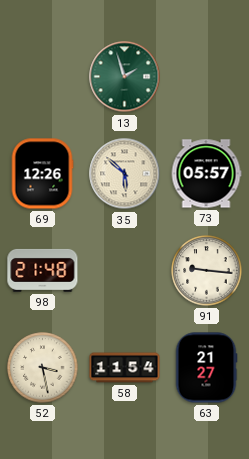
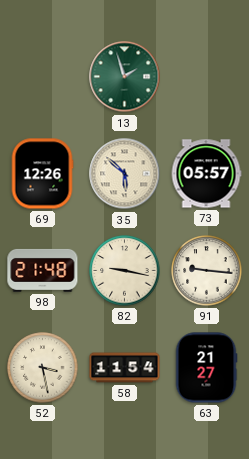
82: none -> 9:17 (125, 271)
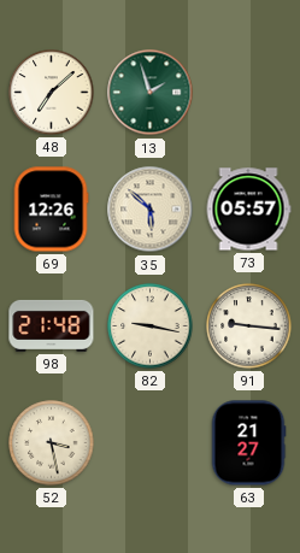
48: none -> 7:08 (52, 93)
58: 11:54 -> none (125, 368)
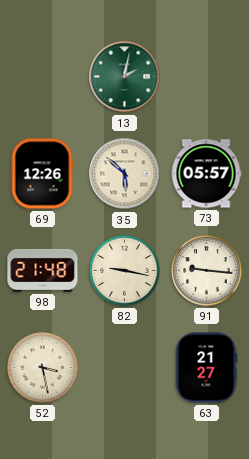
48: 7:08 -> none (52, 93)
13: 1:57 -> 2:02 (125, 77)
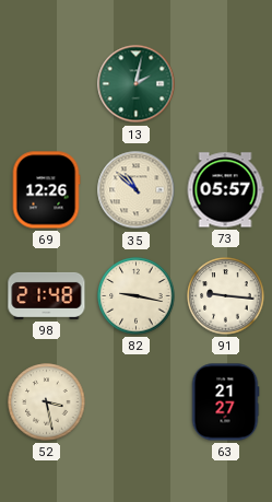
35: 5:52 -> 10:52 (137, 190)
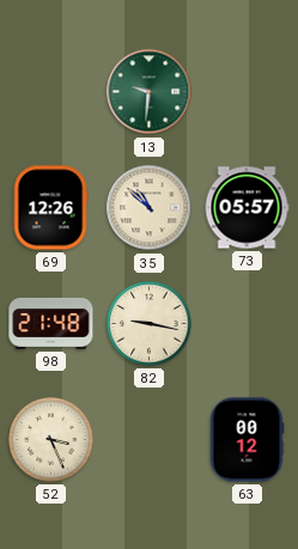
13: 2:02 -> 9:31 (150, 92)
91: 9:16 -> none (226, 296)
52: 3:28 -> 3:26 (51, 440)
63: 21:27 -> 00:12 (247, 440)
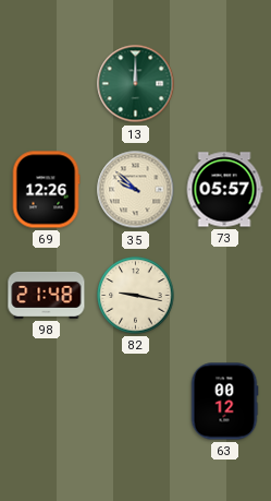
13: 9:31 -> 12:00 (136, 84)
35: 10:52 -> 9:52 (136, 190)
52: 3:26 -> none (51, 440)
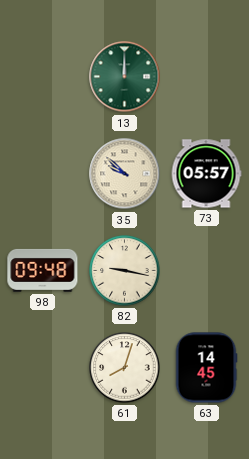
69: 12:26 -> none (46, 190)
98: 21:48 -> 09:48 (43, 270)
61: none -> 8:03 (125, 368)
63: 00:12 -> 14:45 (206, 368)
